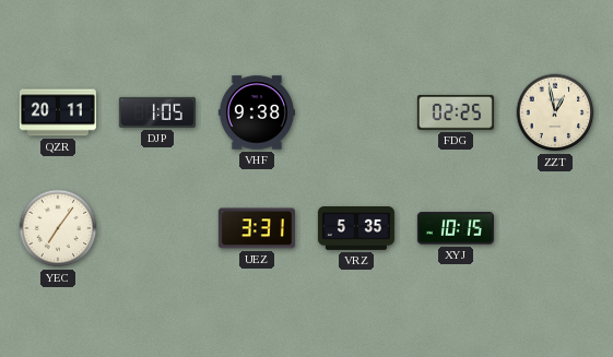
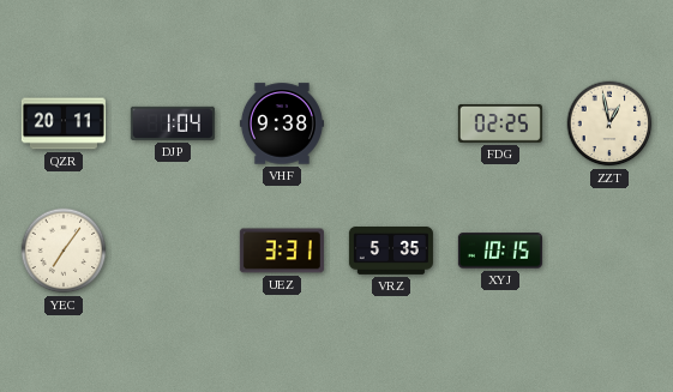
DJP: 1:05 -> 1:04 (173, 123)
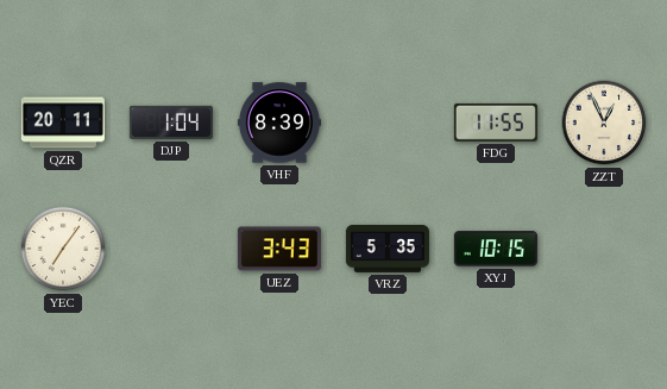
VHF: 9:38 -> 8:39 (279, 123)
FDG: 02:25 -> 11:55 (496, 123)
ZZT: 12:58 -> 12:56 (604, 123)
UEZ: 3:31 -> 3:43 (279, 249)
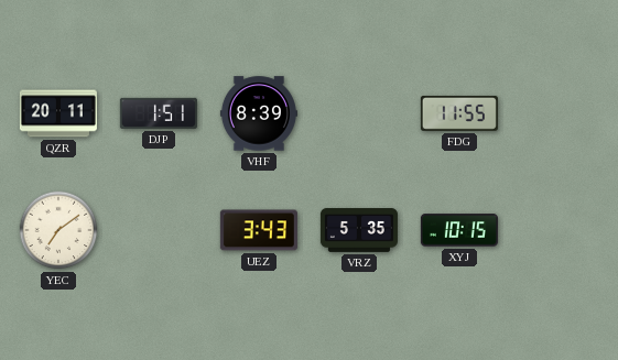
DJP: 1:04 -> 1:51 (159, 113)
ZZT: 12:56 -> none (604, 123)
YEC: 7:06 -> 7:09 (58, 230)
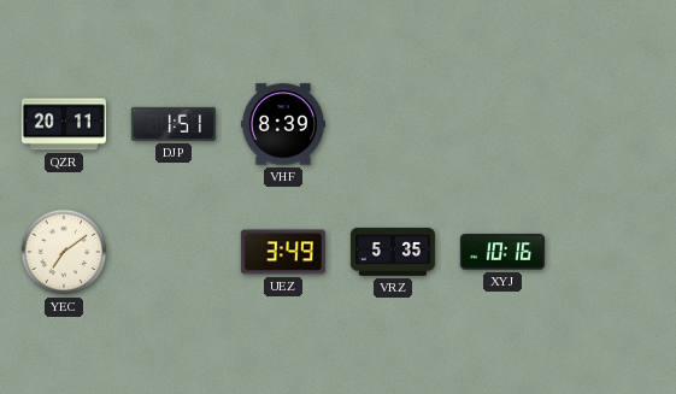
FDG: 11:55 -> none (459, 113)
UEZ: 3:43 -> 3:49 (283, 252)
XYJ: 10:15 -> 10:16 (502, 252)
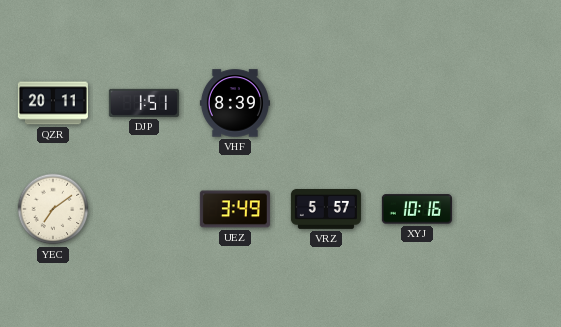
VRZ: 5:35 -> 5:57 (326, 210)
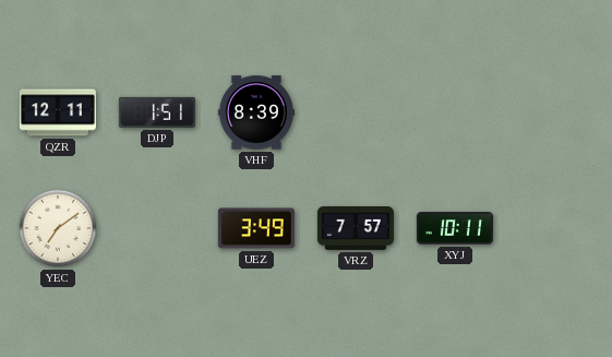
QZR: 20:11 -> 12:11 (58, 112)
VRZ: 5:57 -> 7:57 (356, 229)
XYJ: 10:16 -> 10:11 (455, 228)
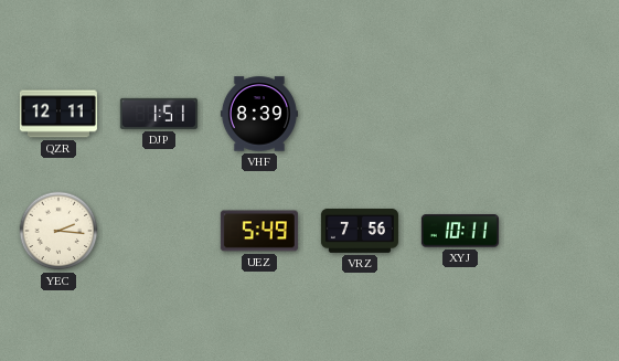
YEC: 7:09 -> 2:16 (58, 231)
UEZ: 3:49 -> 5:49 (259, 231)
VRZ: 7:57 -> 7:56 (360, 232)
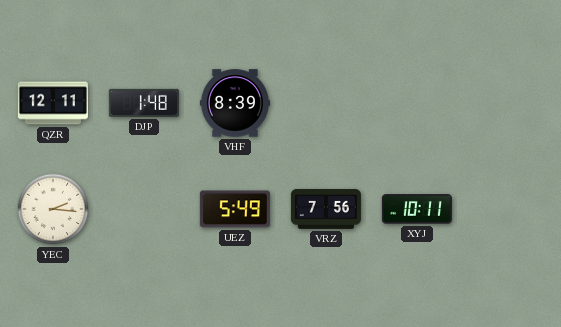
DJP: 1:51 -> 1:48 (144, 103)
